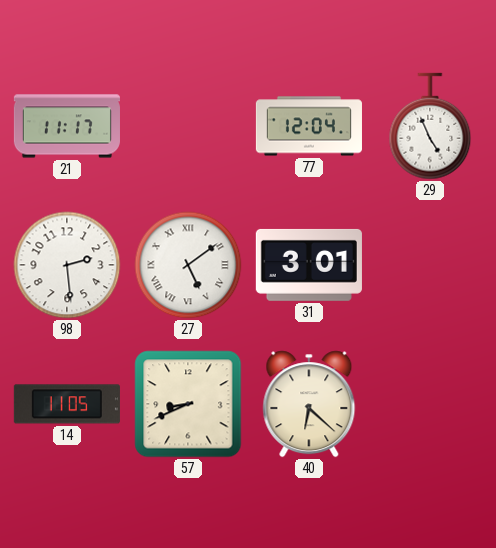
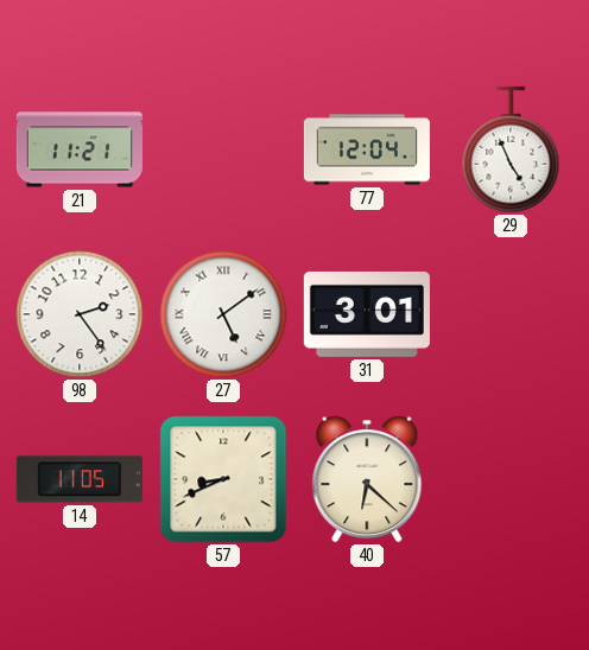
21: 11:17 -> 11:21 (80, 149)
98: 2:29 -> 2:24 (80, 314)
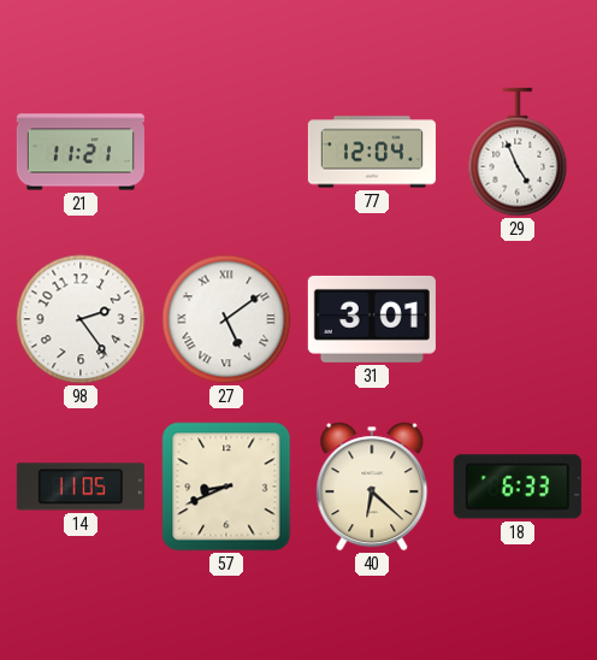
18: none -> 6:33 (518, 487)
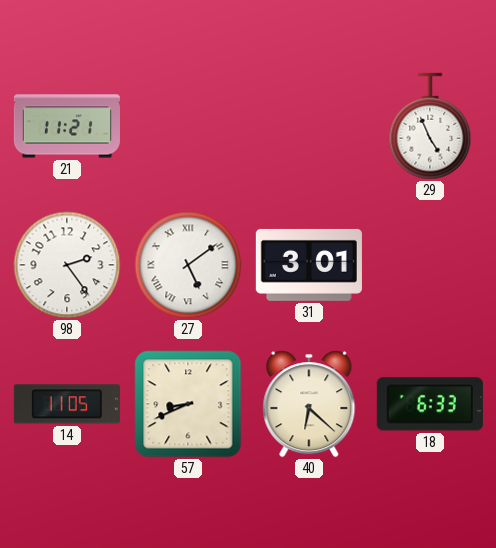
77: 12:04 -> none (372, 152)
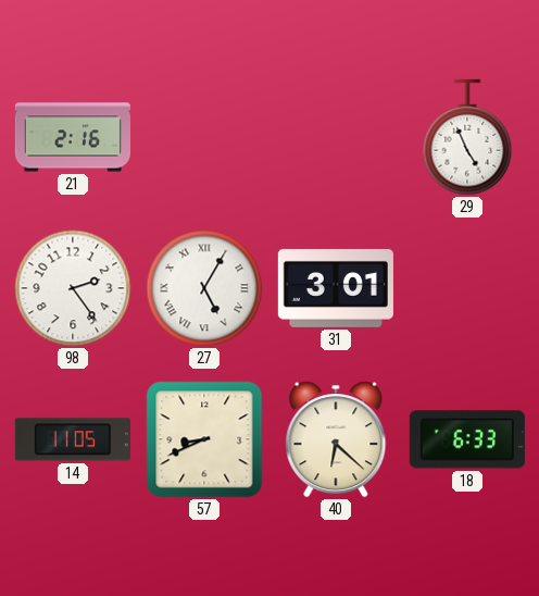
21: 11:21 -> 2:16 (73, 137)
27: 5:09 -> 5:05 (204, 288)
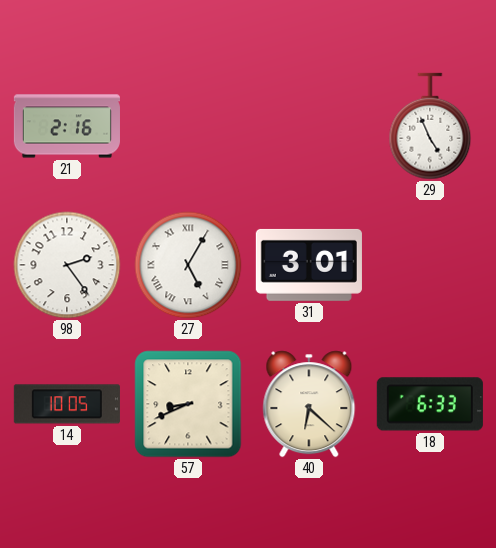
14: 11:05 -> 10:05 (67, 404)
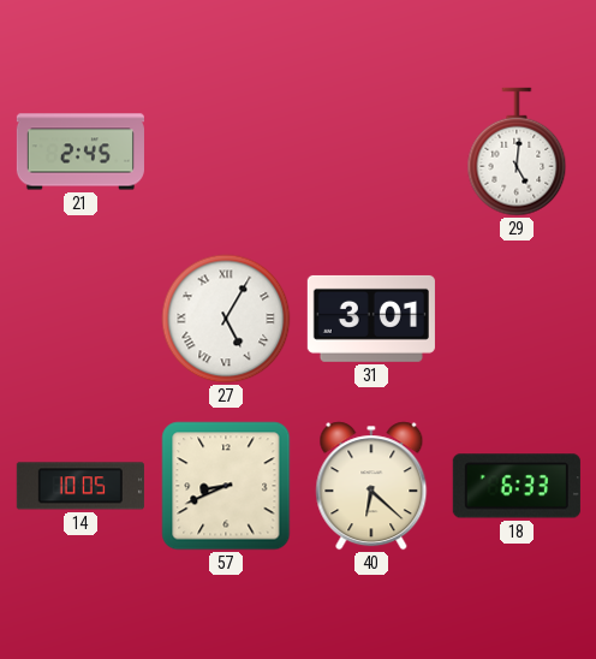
21: 2:16 -> 2:45 (81, 152)
29: 4:56 -> 5:01 (517, 152)
98: 2:24 -> none (67, 265)
